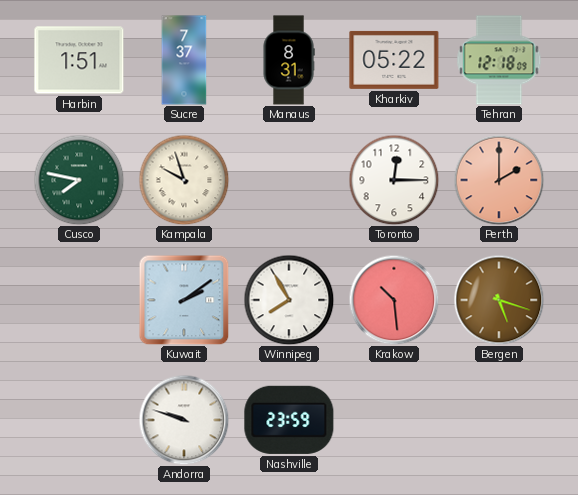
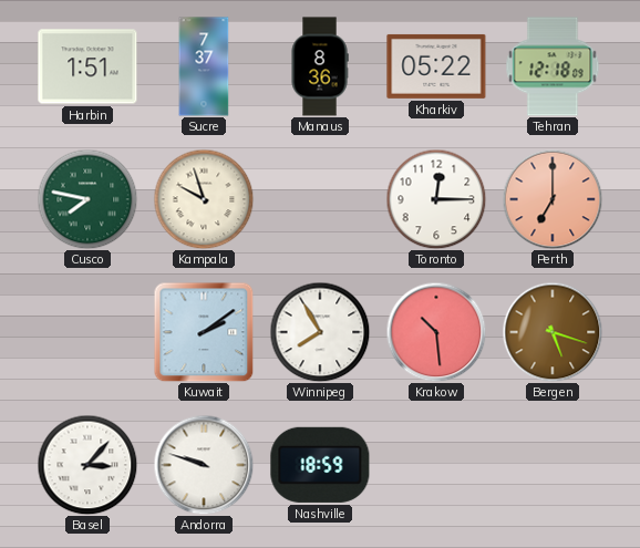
Manaus: 8:31 -> 8:36 (320, 66)
Perth: 2:00 -> 7:00 (553, 199)
Basel: none -> 3:07 (87, 465)
Nashville: 23:59 -> 18:59 (320, 465)
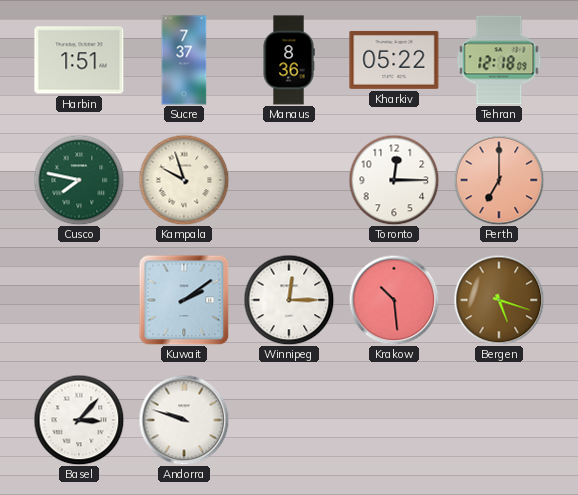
Winnipeg: 7:55 -> 12:15 (289, 300)
Nashville: 18:59 -> none (320, 465)
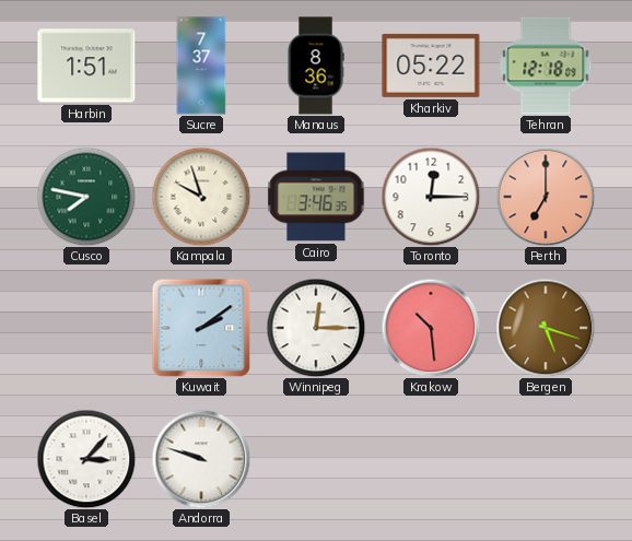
Cairo: none -> 3:46 (316, 197)
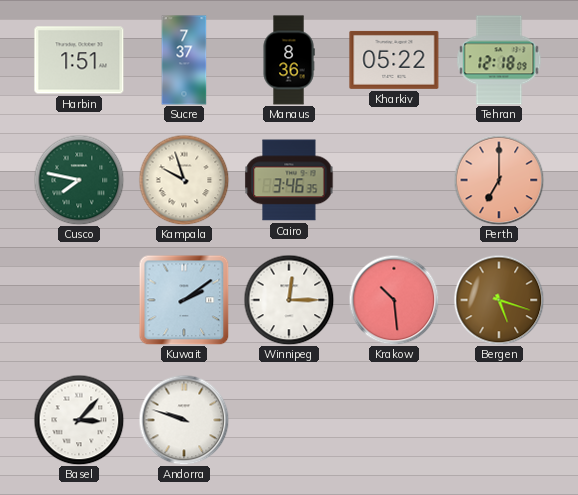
Toronto: 12:15 -> none (431, 197)
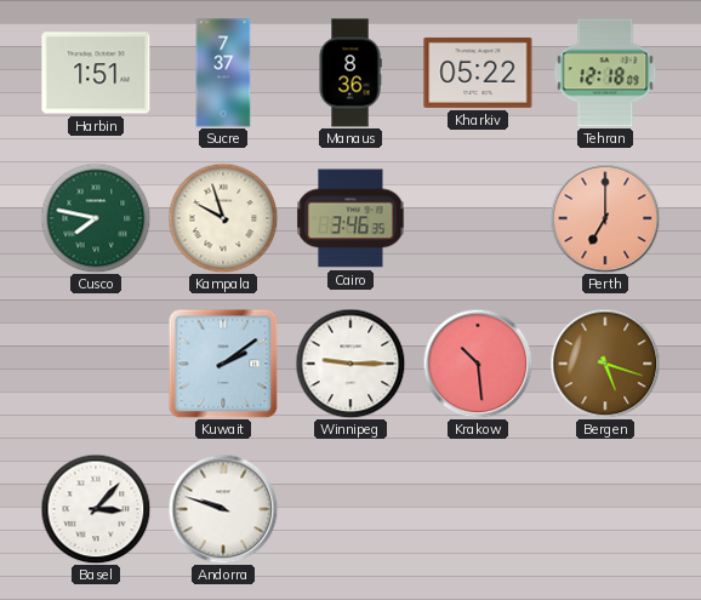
Winnipeg: 12:15 -> 9:15 (350, 364)
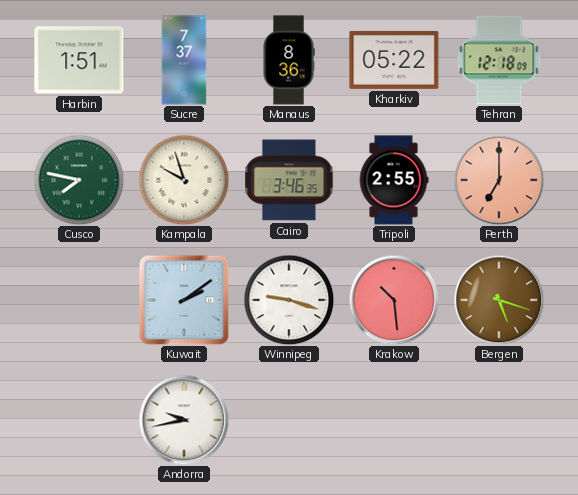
Tripoli: none -> 2:55 (394, 180)
Winnipeg: 9:15 -> 9:18 (289, 300)
Basel: 3:07 -> none (96, 509)
Andorra: 9:48 -> 9:43 (184, 420)
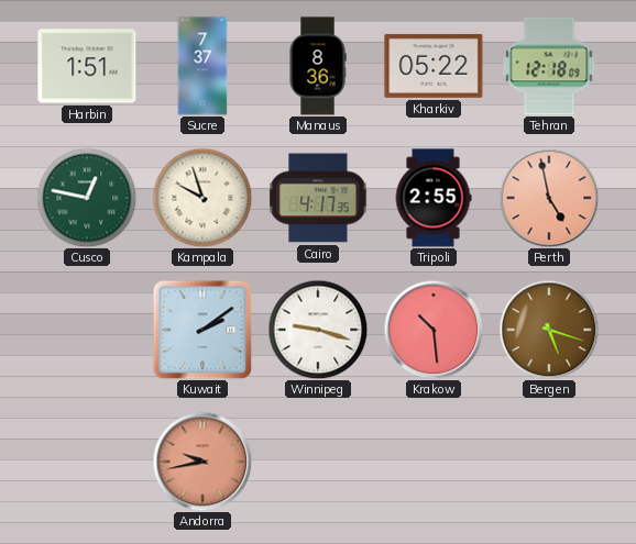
Cusco: 7:47 -> 12:47 (87, 198)
Cairo: 3:46 -> 4:17 (318, 198)
Perth: 7:00 -> 4:58 (549, 198)
Andorra dial: white -> salmon (202, 462)
